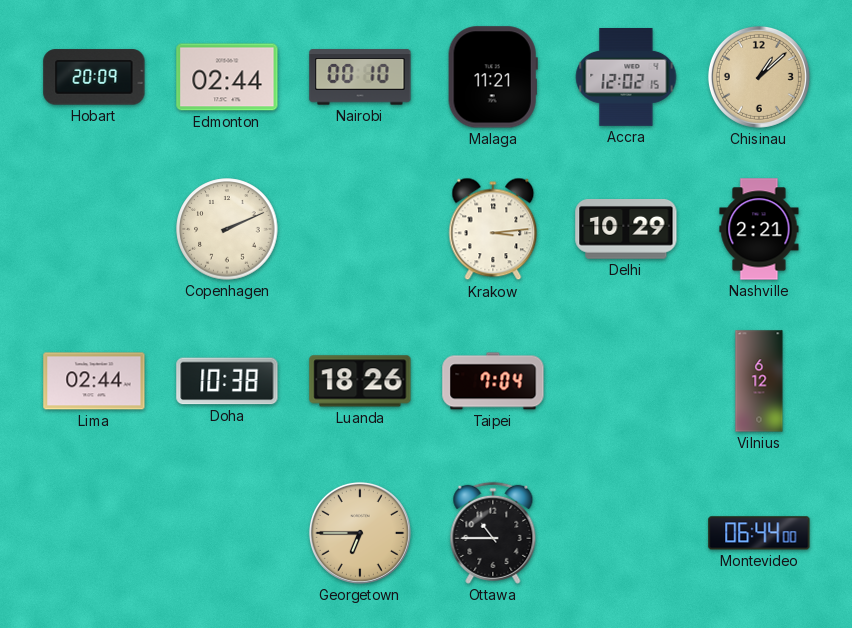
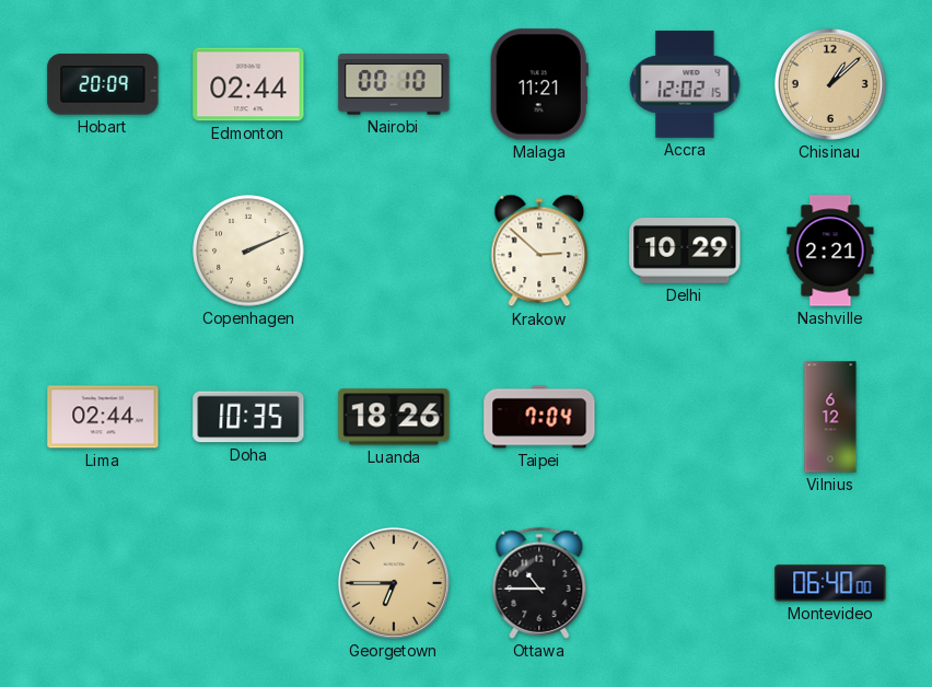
Krakow: 3:14 -> 2:52 (539, 251)
Doha: 10:38 -> 10:35 (248, 417)
Montevideo: 06:44 -> 06:40 (830, 583)
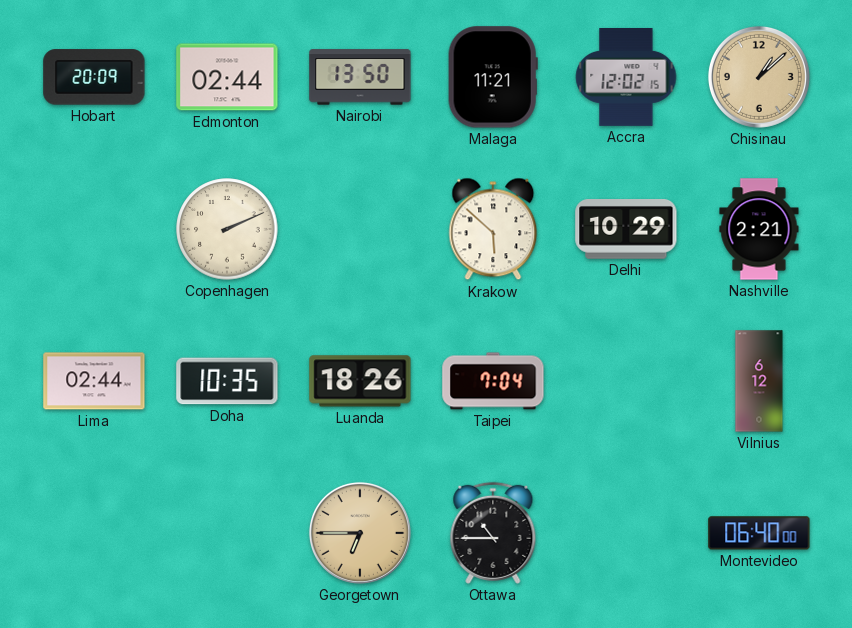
Nairobi: 00:10 -> 13:50 (360, 77)
Krakow: 2:52 -> 5:52 (493, 229)
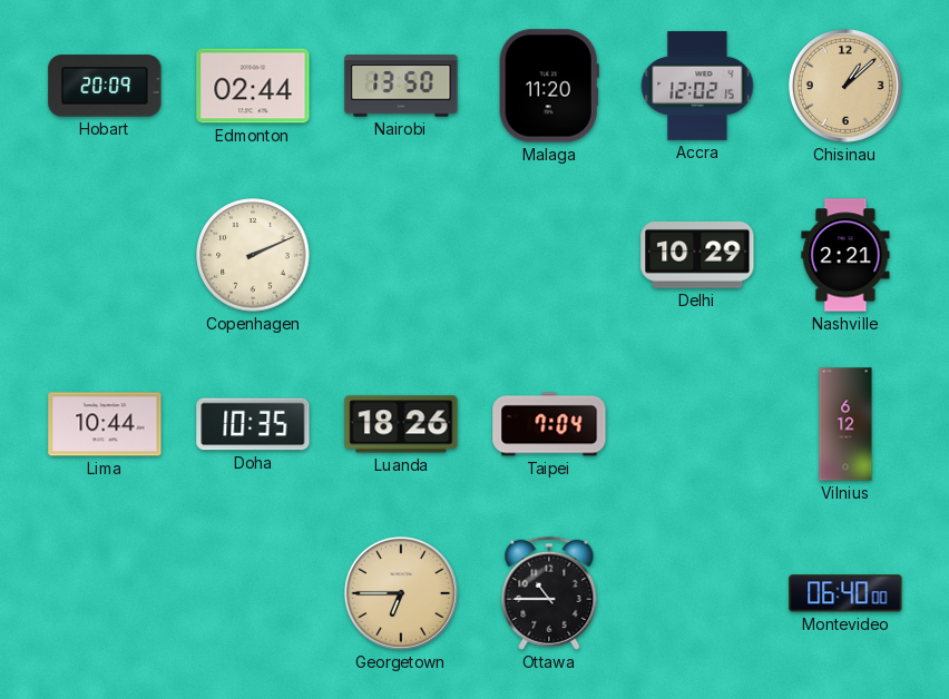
Malaga: 11:21 -> 11:20 (549, 86)
Krakow: 5:52 -> none (493, 229)
Lima: 02:44 -> 10:44 (105, 424)
